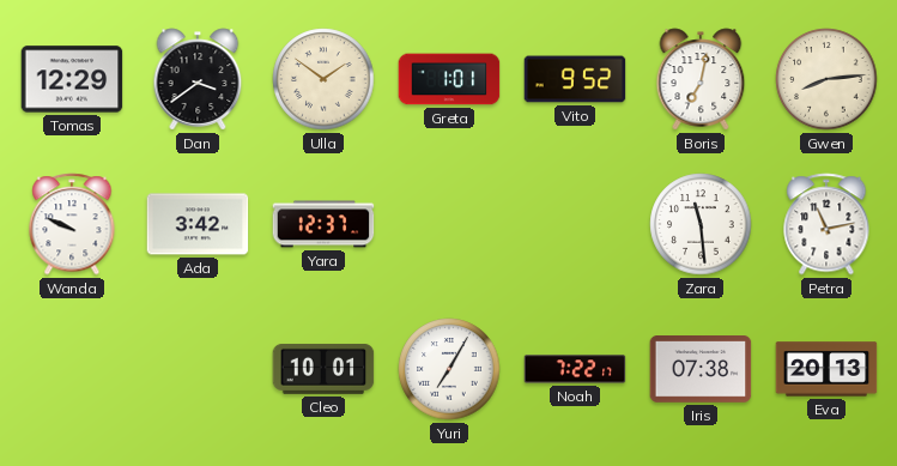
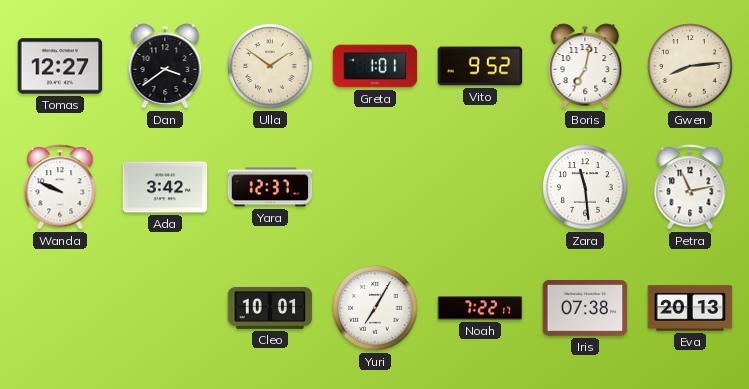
Tomas: 12:29 -> 12:27 (60, 66)
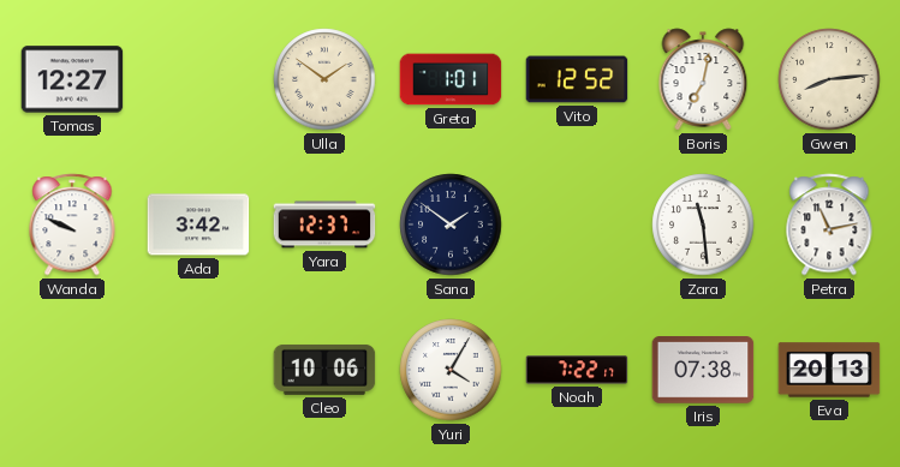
Dan: 3:39 -> none (165, 66)
Vito: 9:52 -> 12:52 (577, 79)
Sana: none -> 1:51 (451, 224)
Cleo: 10:01 -> 10:06 (324, 370)
Yuri: 7:05 -> 4:05 (451, 370)
